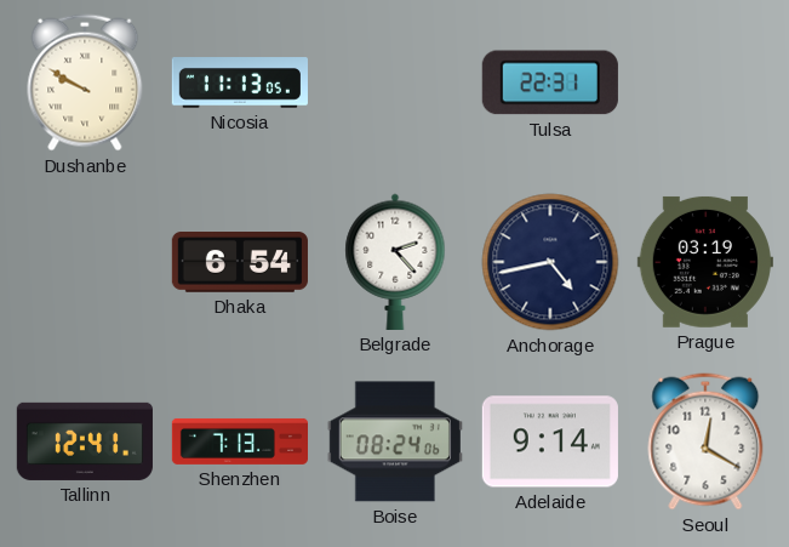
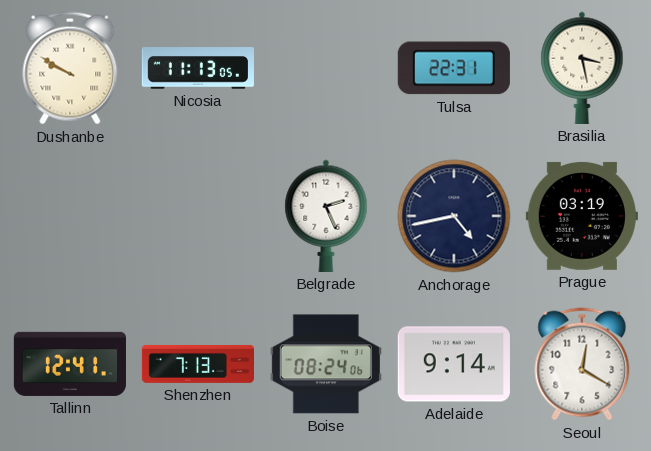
Brasilia: none -> 3:28 (582, 68)
Dhaka: 6:54 -> none (240, 263)
Belgrade: 2:23 -> 2:26 (326, 216)
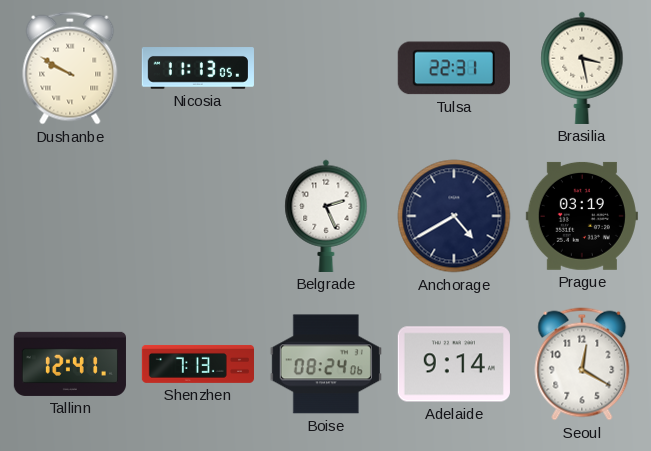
Anchorage: 4:43 -> 4:40 (454, 216)
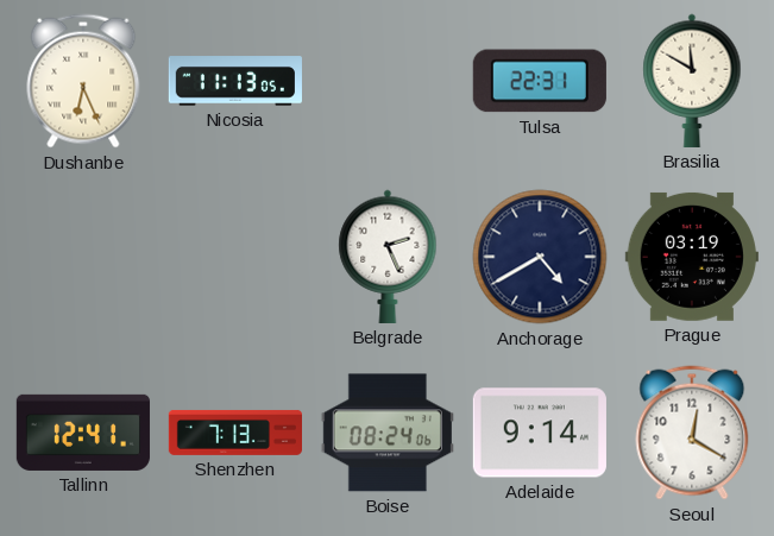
Dushanbe: 9:50 -> 6:26 (83, 81)
Brasilia: 3:28 -> 11:50 (692, 81)
